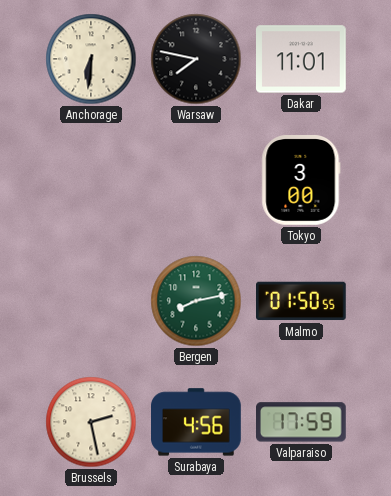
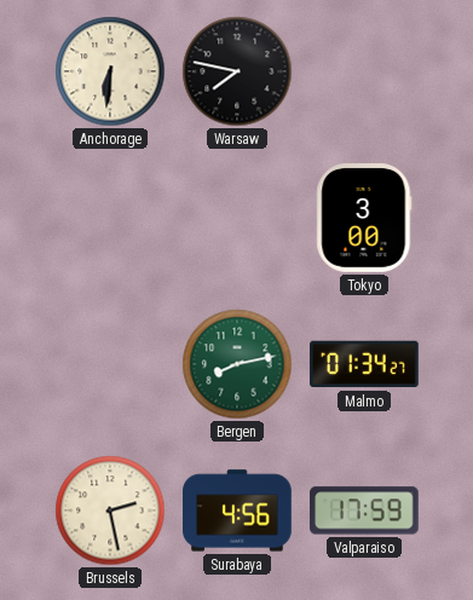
Dakar: 11:01 -> none (302, 59)
Malmo: 01:50 -> 01:34 (365, 364)
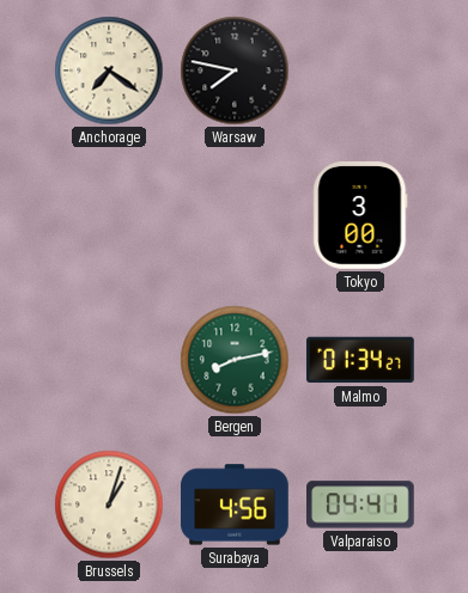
Anchorage: 6:31 -> 7:21 (109, 71)
Brussels: 2:28 -> 1:03 (109, 505)
Valparaiso: 17:59 -> 04:41 (361, 505)
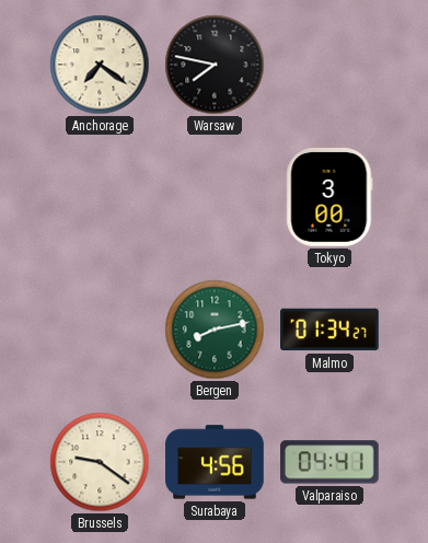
Brussels: 1:03 -> 9:21 (100, 462)
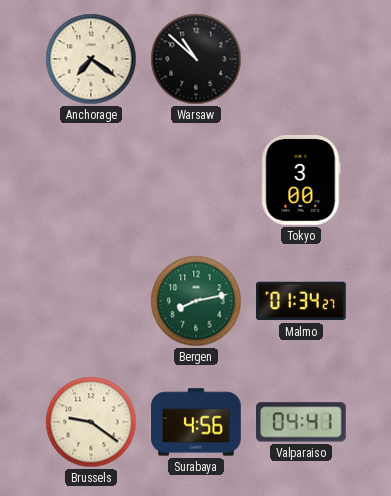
Warsaw: 7:47 -> 10:52 (196, 59)
